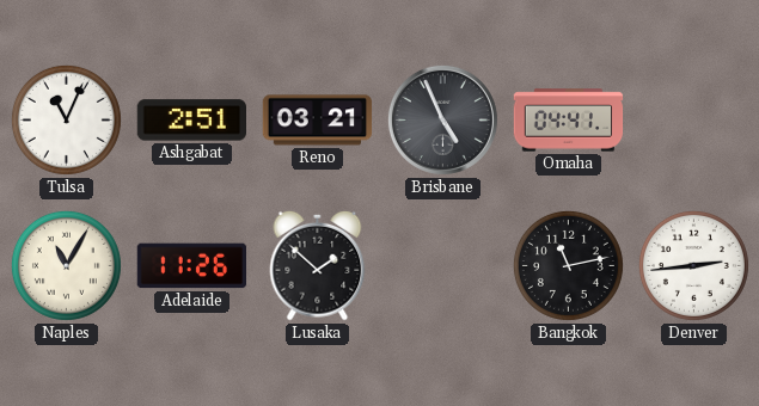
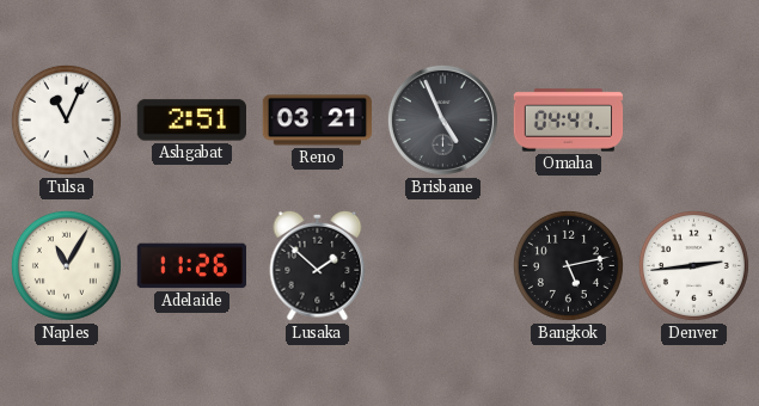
Bangkok: 11:13 -> 5:13 (568, 265)
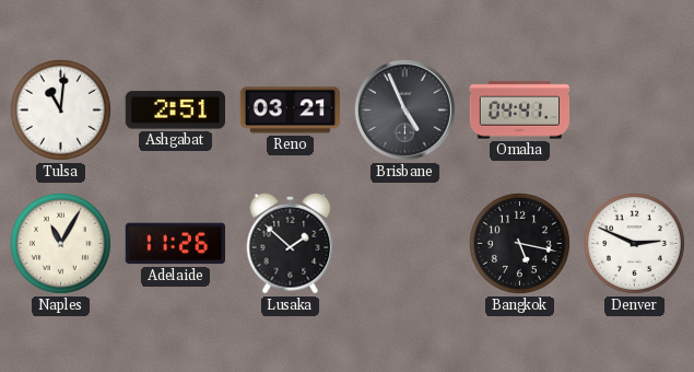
Tulsa: 11:04 -> 11:01 (60, 109)
Bangkok: 5:13 -> 5:17 (519, 243)
Denver: 2:44 -> 2:49 (634, 243)
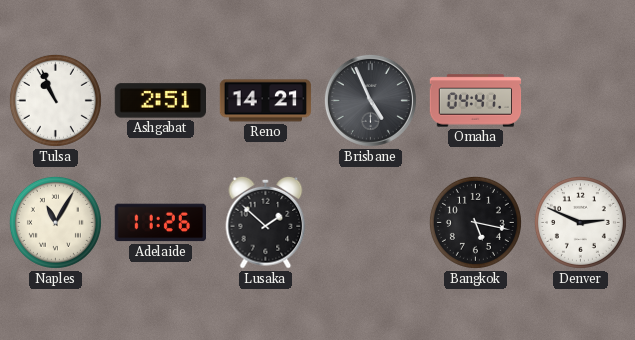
Tulsa: 11:01 -> 10:56 (55, 100)
Reno: 03:21 -> 14:21 (266, 101)
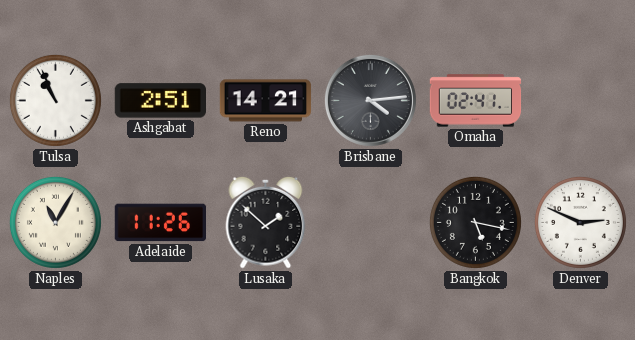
Brisbane: 4:56 -> 4:14 (370, 100)
Omaha: 04:41 -> 02:41 (476, 101)
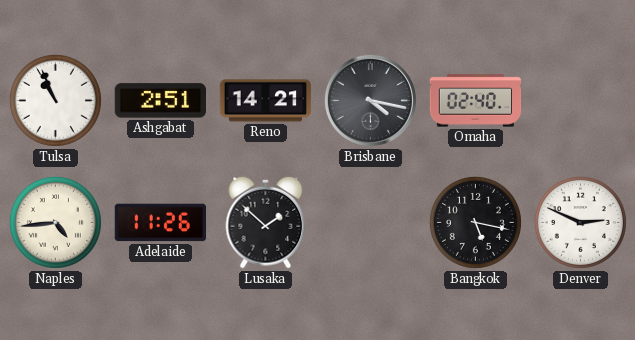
Brisbane: 4:14 -> 4:17 (370, 100)
Omaha: 02:41 -> 02:40 (476, 101)
Naples: 11:05 -> 4:44 (55, 222)
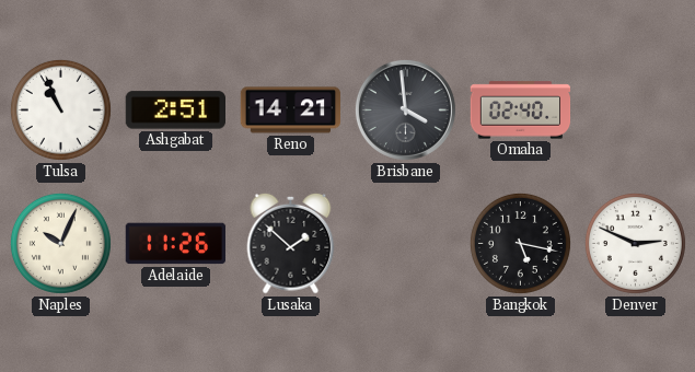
Brisbane: 4:17 -> 3:59 (405, 109)
Naples: 4:44 -> 10:04 (60, 243)
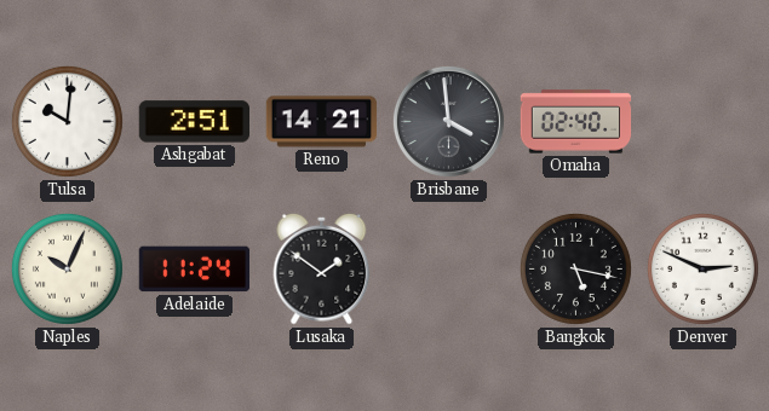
Tulsa: 10:56 -> 10:01 (67, 121)
Adelaide: 11:26 -> 11:24 (195, 270)
Lusaka: 1:52 -> 1:51 (322, 268)
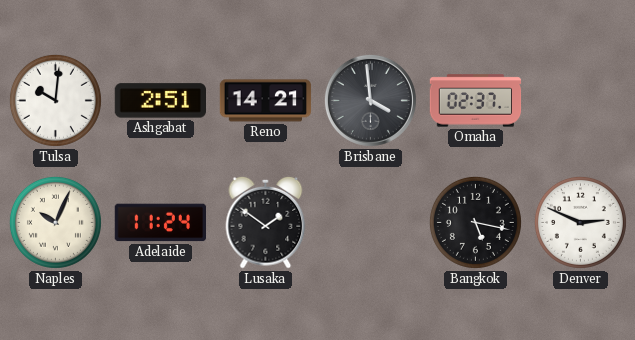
Omaha: 02:40 -> 02:37 (476, 101)
